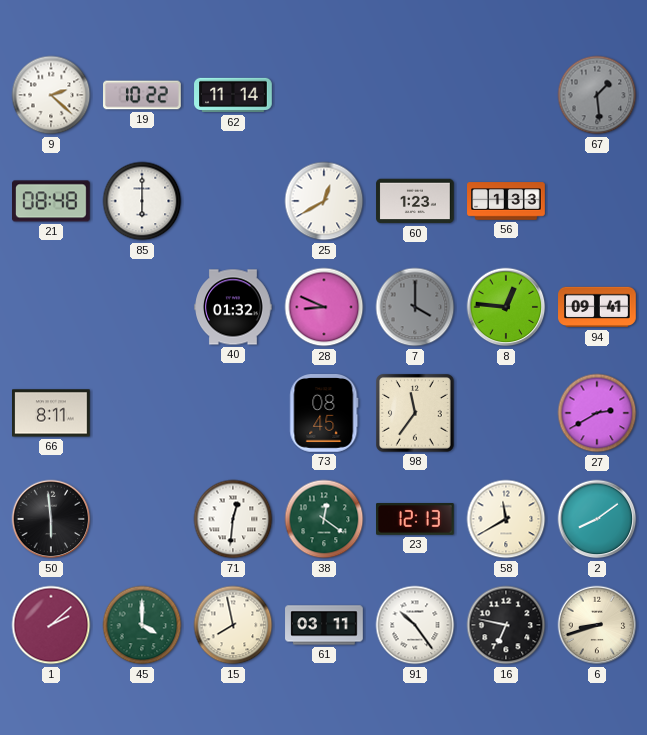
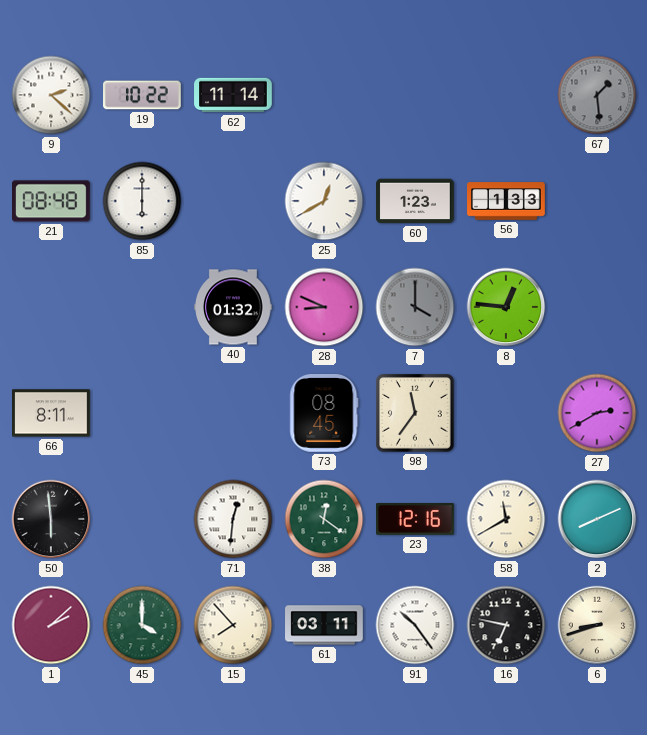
94: 09:41 -> none (597, 307)
23: 12:13 -> 12:16 (416, 520)
2: 8:09 -> 8:11 (597, 519)
15: 7:58 -> 7:53 (233, 625)
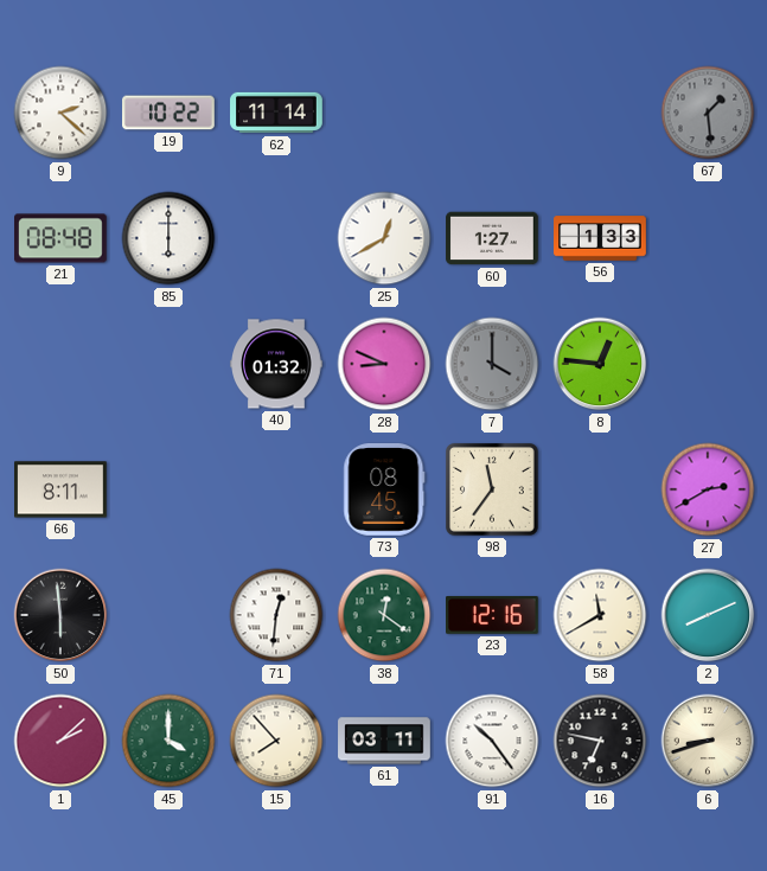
60: 1:23 -> 1:27 (492, 238)
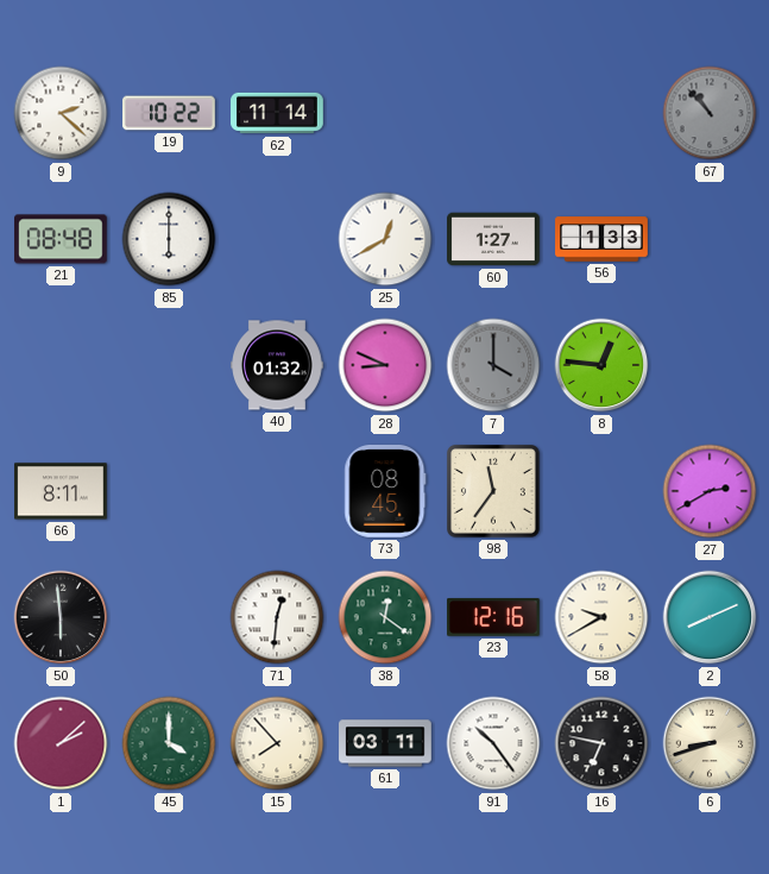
67: 1:29 -> 10:53 (710, 113)
58: 11:40 -> 9:40 (601, 617)
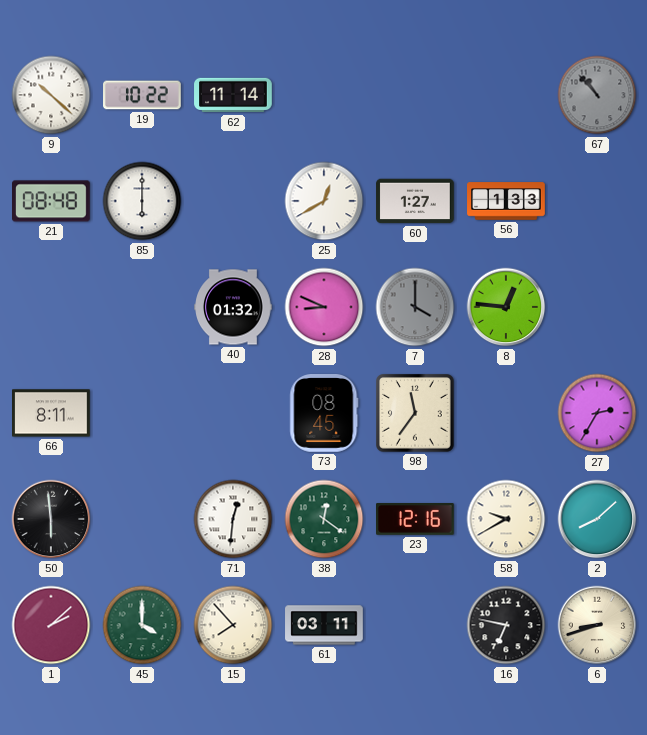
9: 2:22 -> 10:22 (51, 95)
27: 2:40 -> 2:35 (597, 413)
2: 8:11 -> 8:08 (597, 519)
91: 10:24 -> none (493, 743)
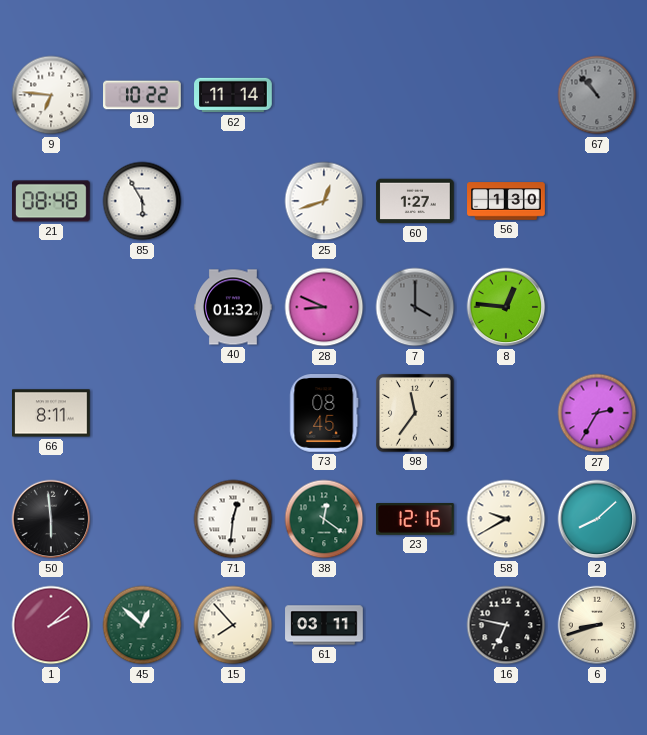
9: 10:22 -> 6:46 (51, 95)
85: 6:00 -> 5:55 (142, 201)
25: 12:40 -> 12:42 (324, 201)
56: 1:33 -> 1:30 (506, 201)
45: 4:00 -> 12:52 (142, 625)
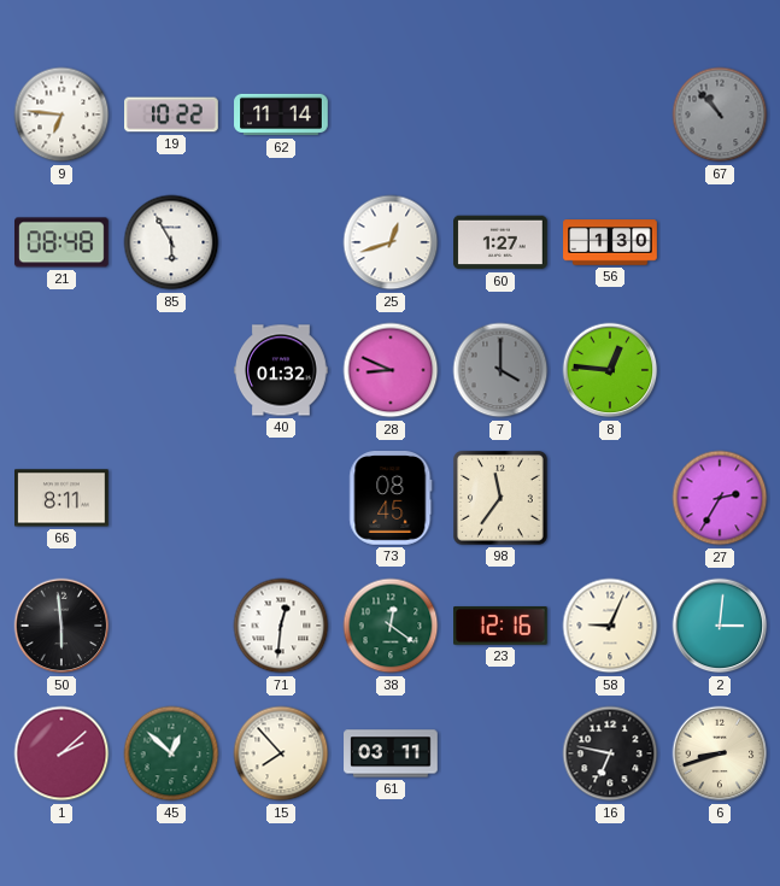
58: 9:40 -> 9:04 (610, 626)
2: 8:08 -> 3:01 (720, 626)
